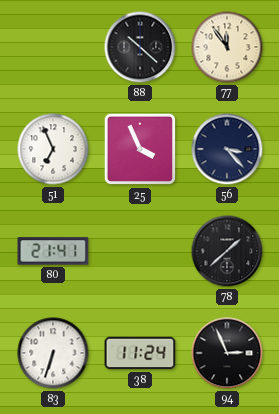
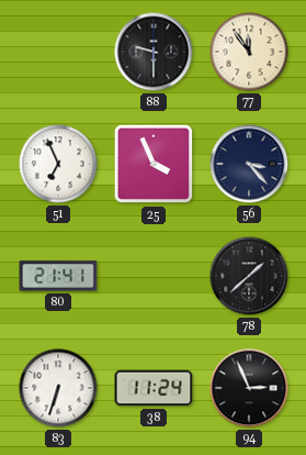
88: 10:22 -> 9:30 (154, 52)
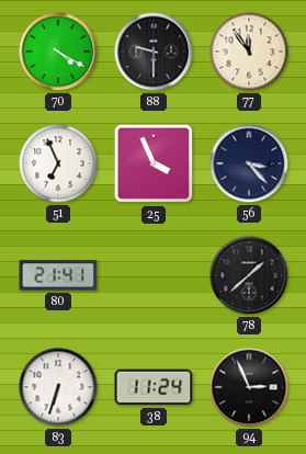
70: none -> 4:20 (58, 52)
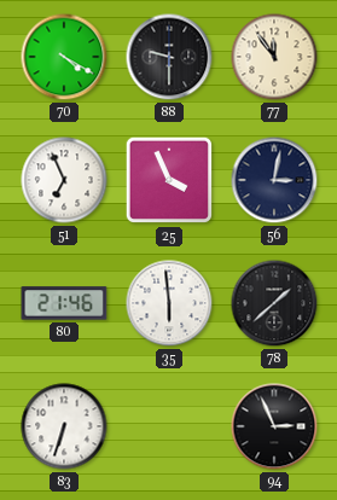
56: 3:23 -> 3:02 (274, 180)
80: 21:41 -> 21:46 (64, 303)
35: none -> 5:59 (169, 303)
38: 11:24 -> none (154, 387)
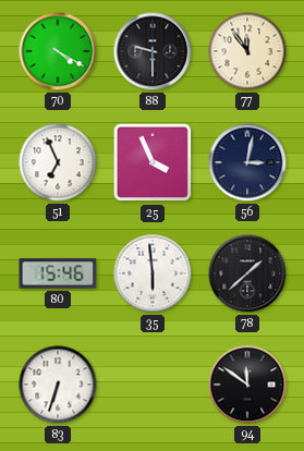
80: 21:46 -> 15:46 (58, 273)
94: 2:56 -> 11:51 (247, 385)
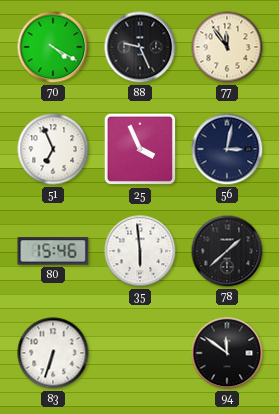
88: 9:30 -> 9:26 (140, 47)
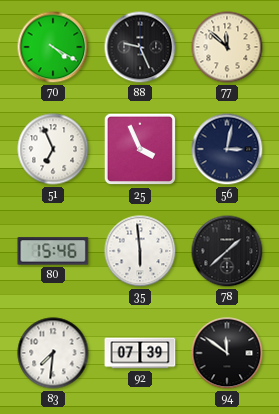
77: 11:54 -> 11:52 (227, 47)
83: 6:33 -> 7:31 (53, 353)
92: none -> 07:39 (140, 353)
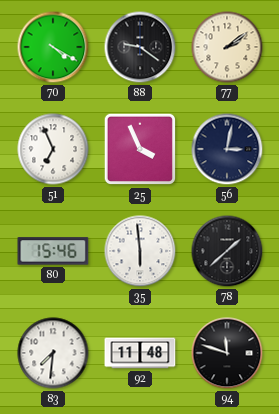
88: 9:26 -> 9:21 (140, 47)
77: 11:52 -> 2:09 (227, 47)
92: 07:39 -> 11:48 (140, 353)
94: 11:51 -> 11:48 (227, 353)
